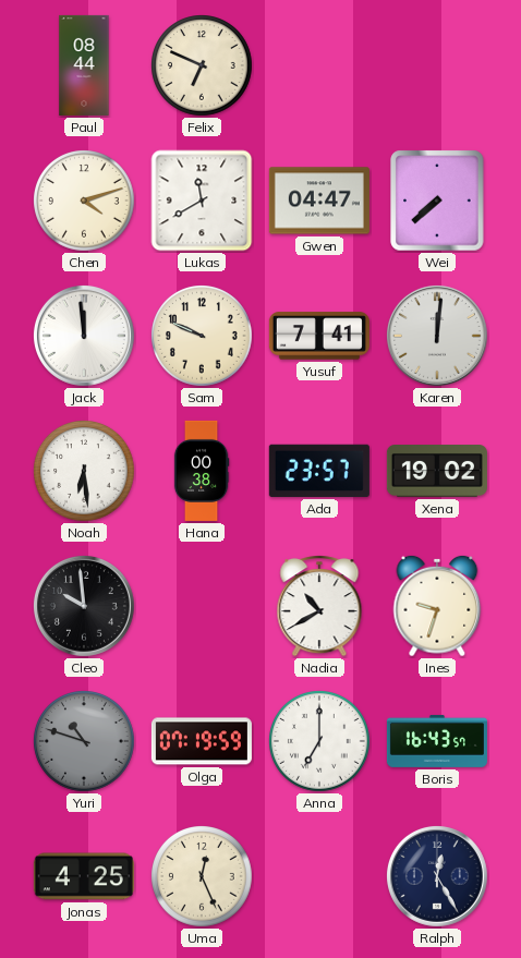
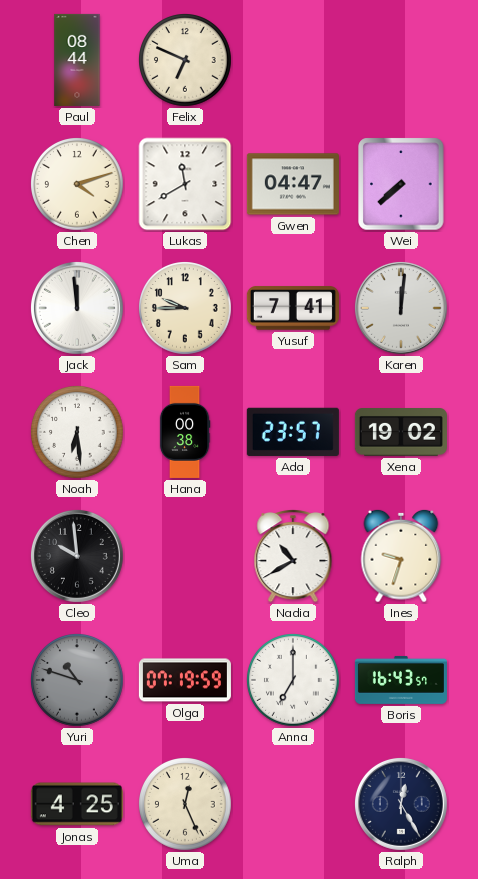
Sam: 9:49 -> 9:45 (186, 309)
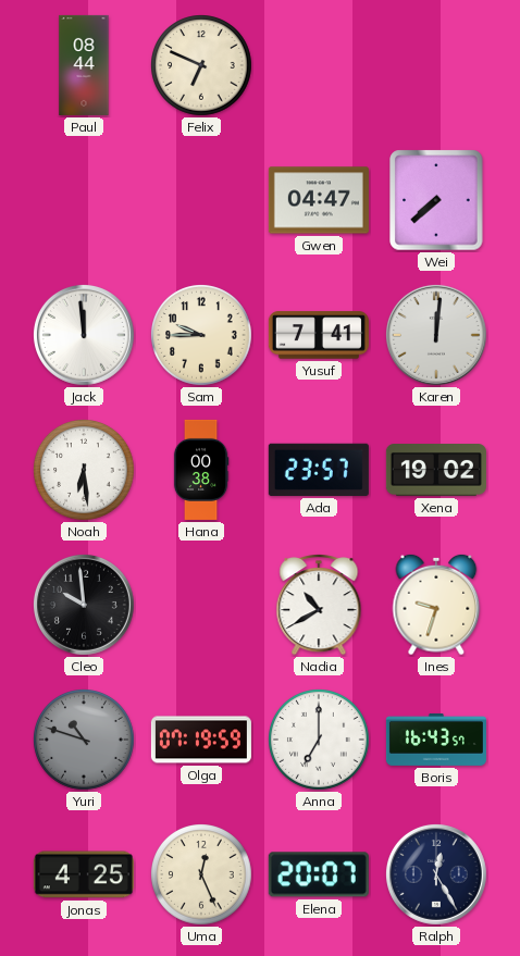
Chen: 4:12 -> none (78, 185)
Lukas: 11:40 -> none (185, 184)
Elena: none -> 20:07 (319, 874)
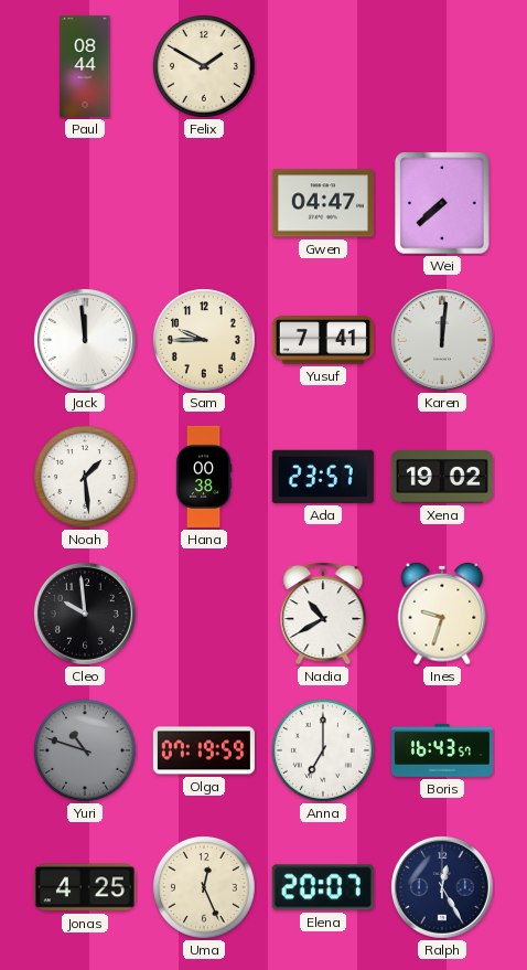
Felix: 6:49 -> 1:50 (205, 67)
Noah: 6:29 -> 1:29 (86, 478)
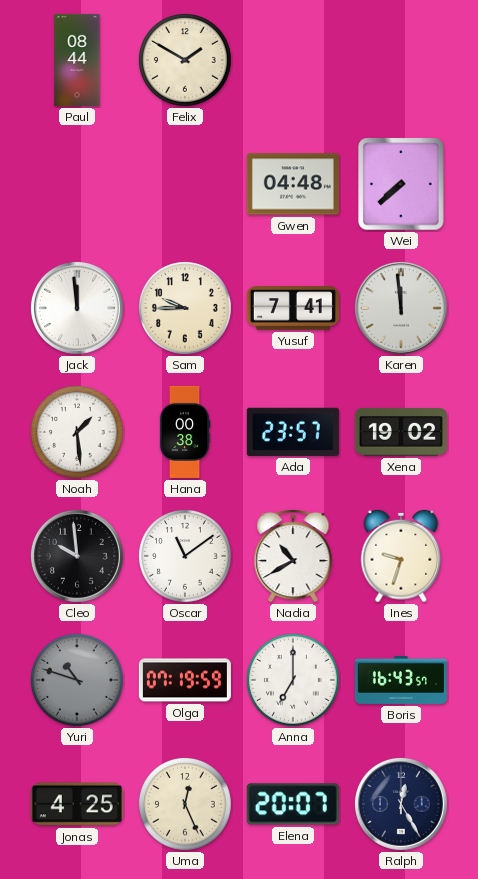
Gwen: 04:47 -> 04:48 (293, 184)
Karen: 12:01 -> 11:59 (401, 308)
Oscar: none -> 11:09 (186, 557)
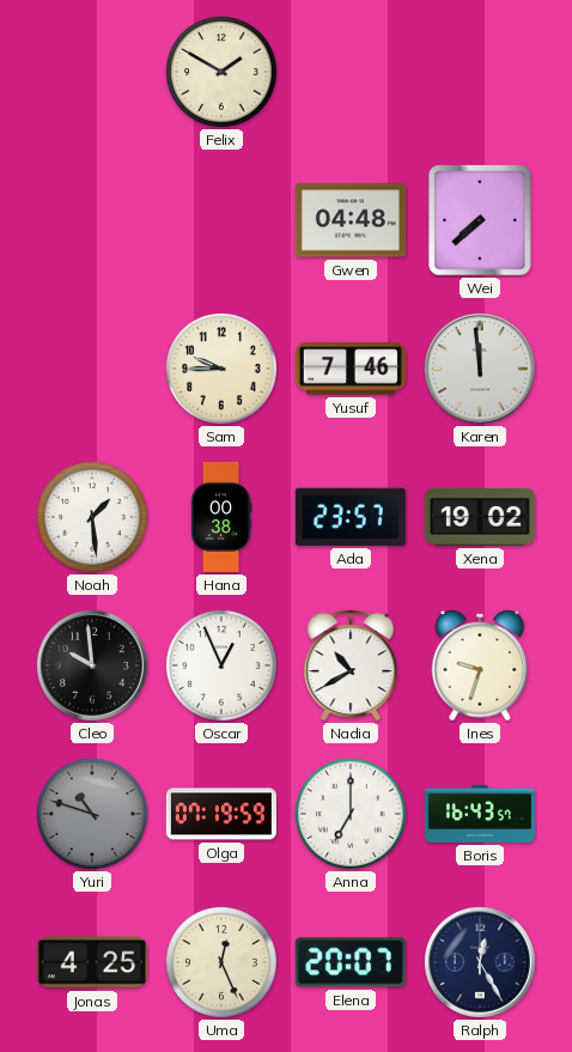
Paul: 08:44 -> none (77, 60)
Jack: 11:59 -> none (77, 308)
Yusuf: 7:41 -> 7:46 (351, 369)
Oscar: 11:09 -> 12:56 (223, 667)
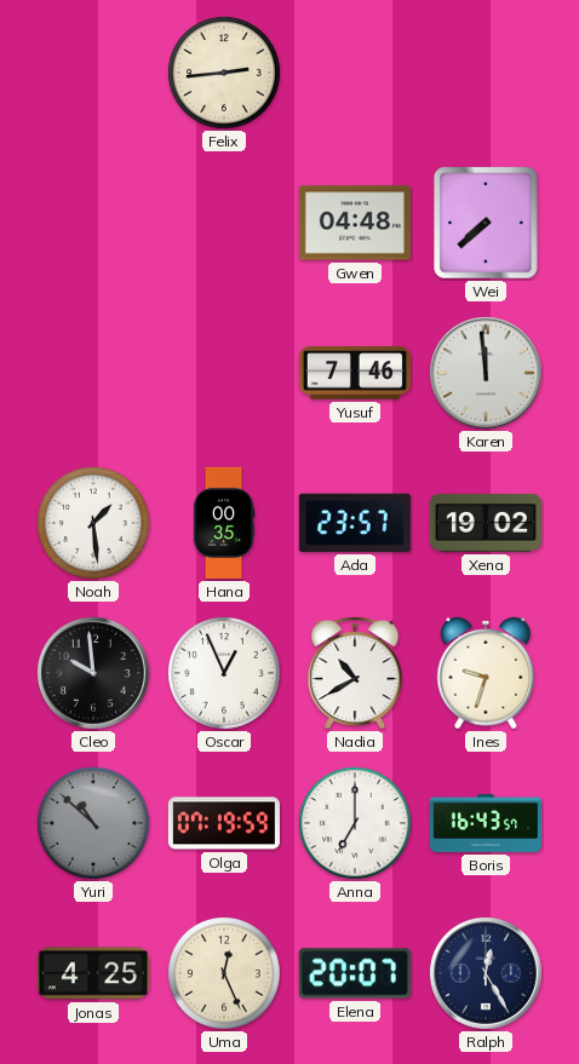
Felix: 1:50 -> 2:44 (225, 74)
Sam: 9:45 -> none (223, 370)
Hana: 00:38 -> 00:35 (224, 523)
Yuri: 10:48 -> 10:52 (94, 824)
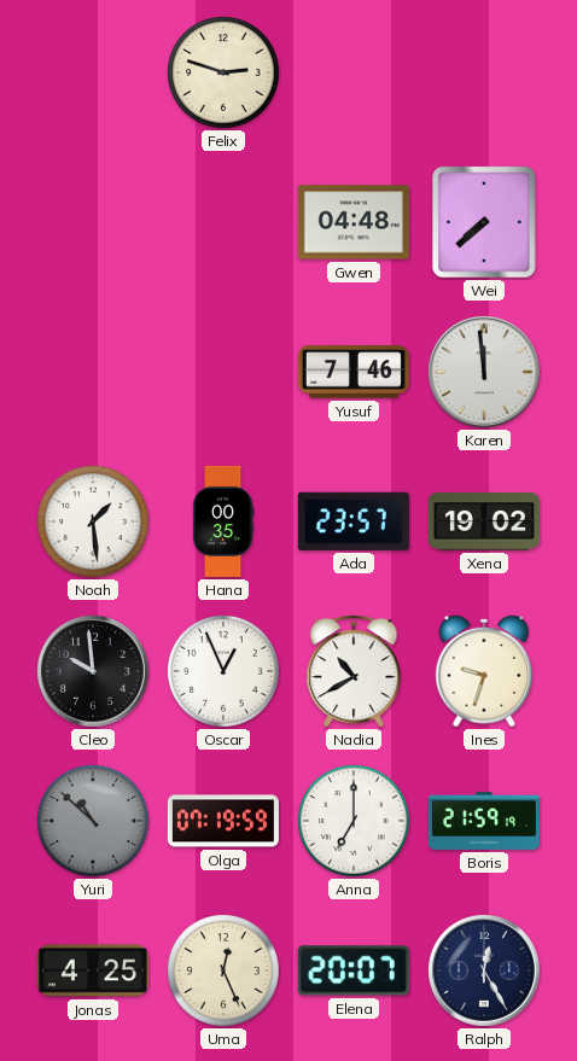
Felix: 2:44 -> 2:48 (225, 74)
Boris: 16:43 -> 21:59 (484, 821)
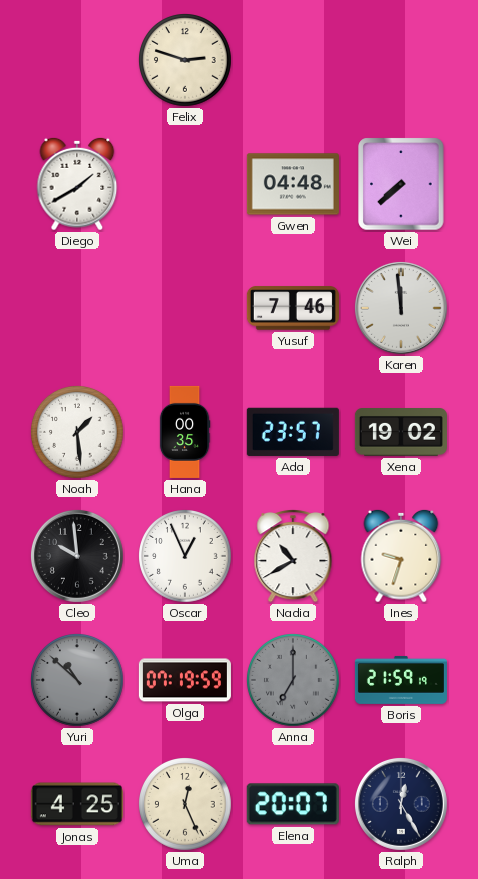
Diego: none -> 1:40 (77, 184)
Anna dial: white -> grey (294, 681)
